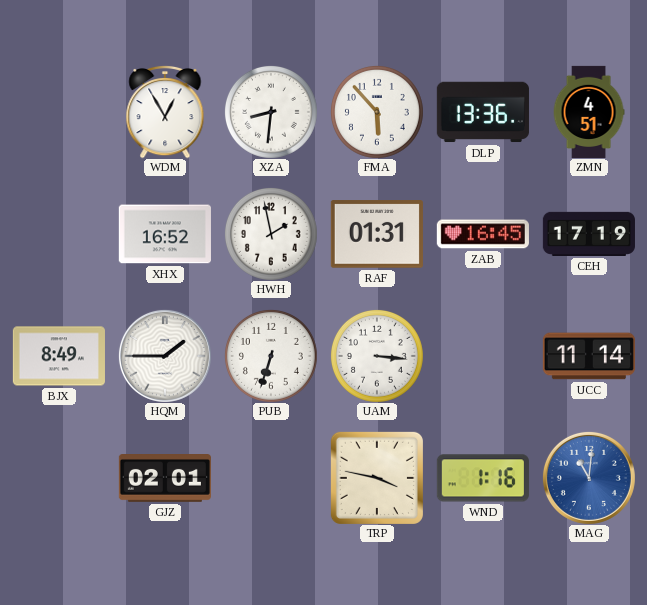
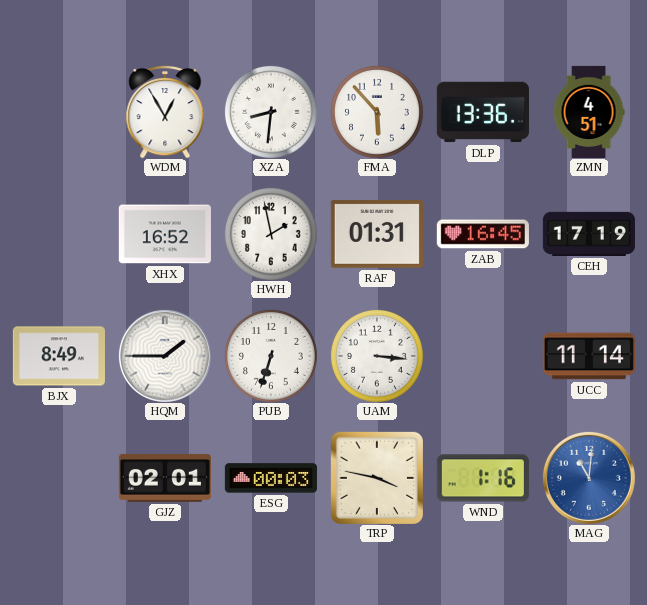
ESG: none -> 00:03 (271, 478)
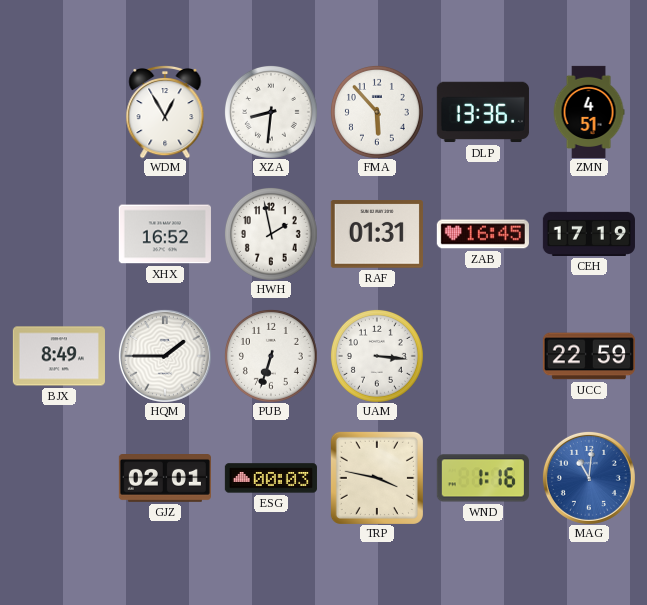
UCC: 11:14 -> 22:59 (589, 356)
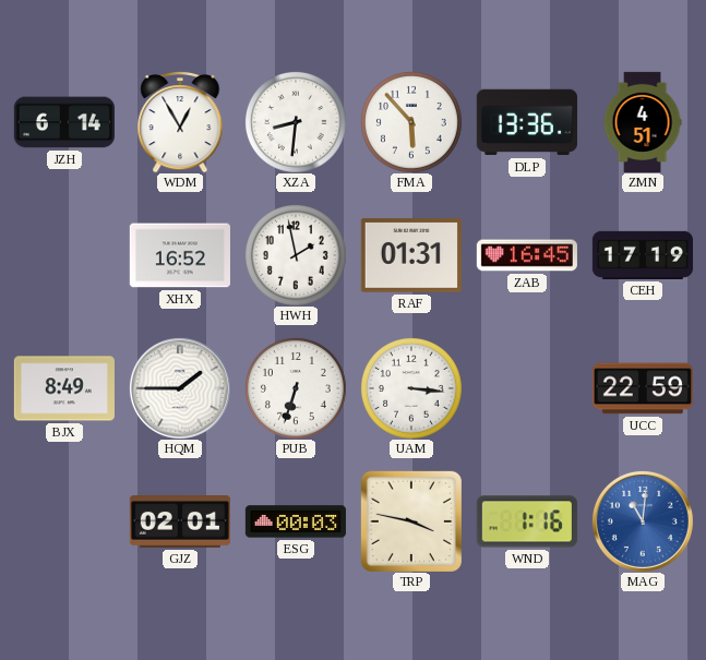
JZH: none -> 6:14 (64, 122)
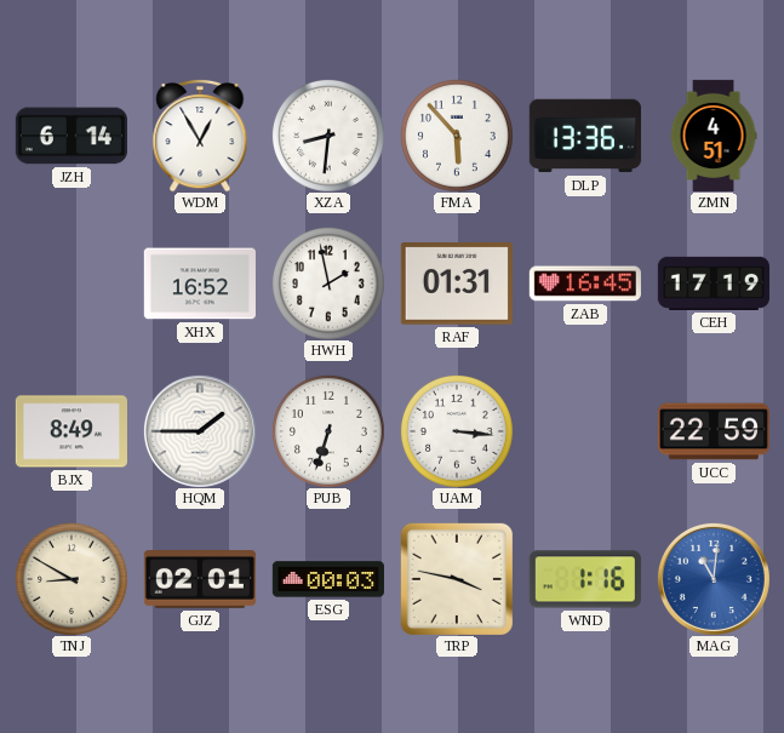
TNJ: none -> 8:50 (71, 579)
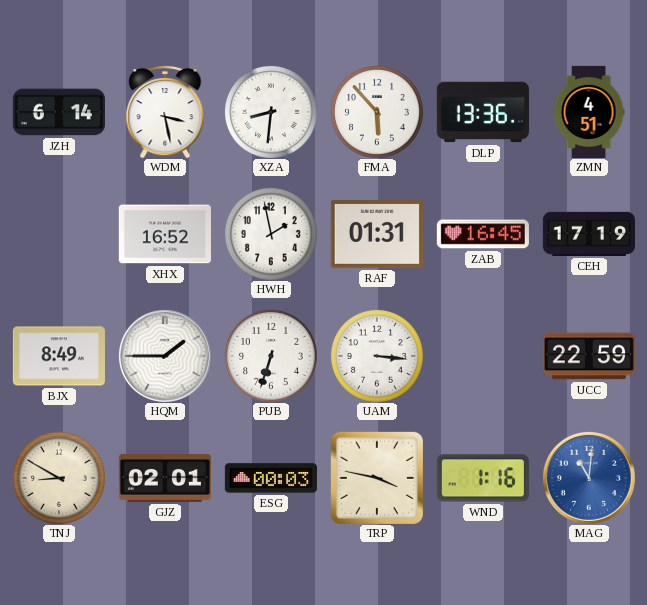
WDM: 12:55 -> 3:28 (165, 112)
